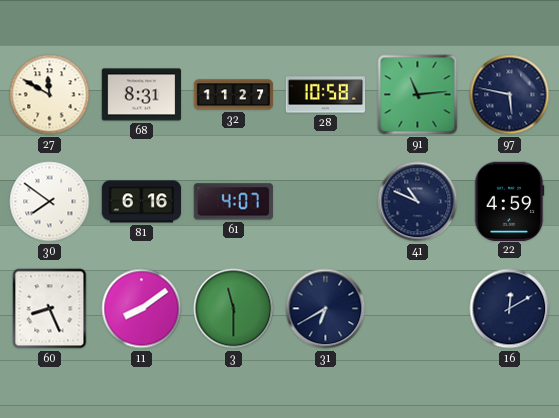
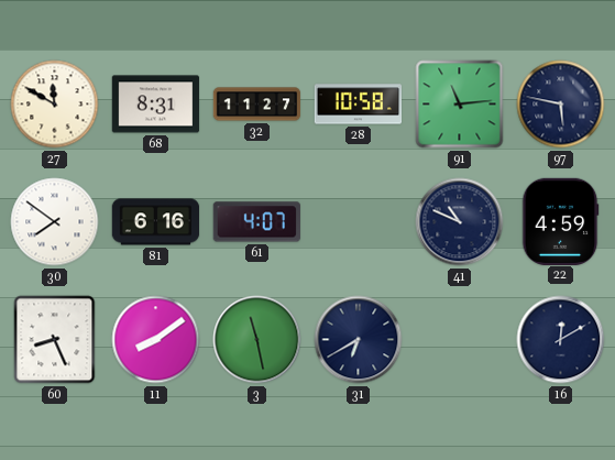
3: 11:30 -> 11:28 (257, 340)
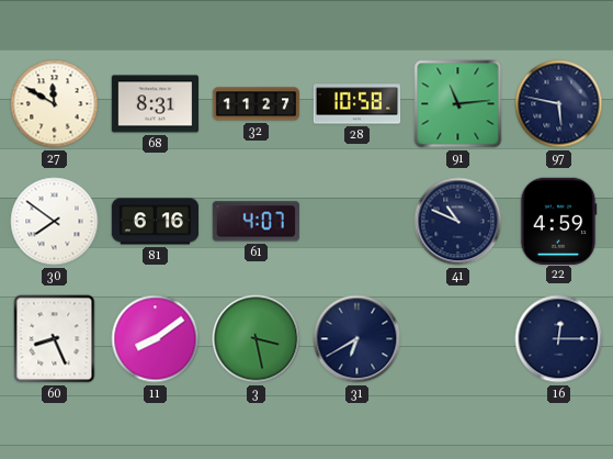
3: 11:28 -> 3:28 (257, 339)
16: 12:10 -> 12:15 (559, 339)
